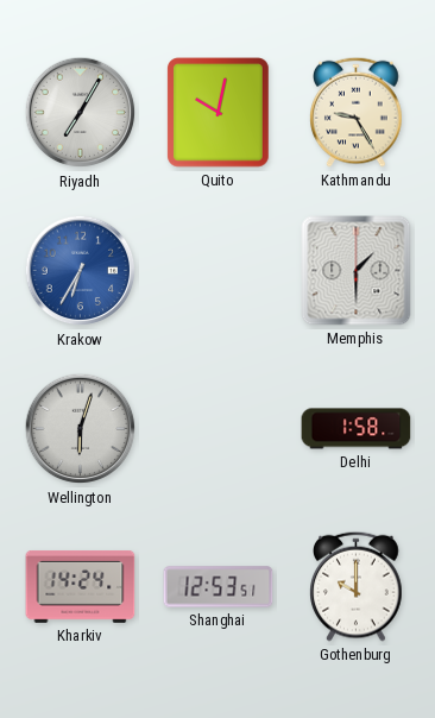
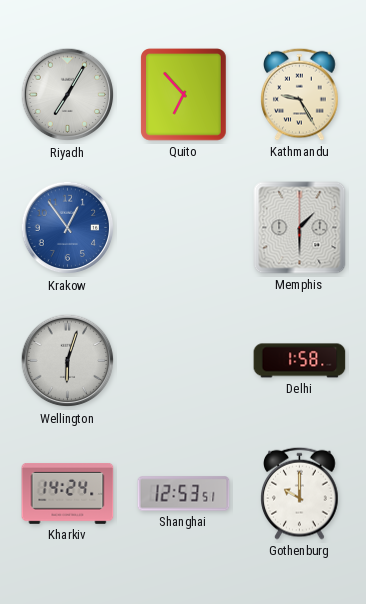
Quito: 10:02 -> 6:53 (184, 95)
Krakow: 6:35 -> 12:54 (68, 228)
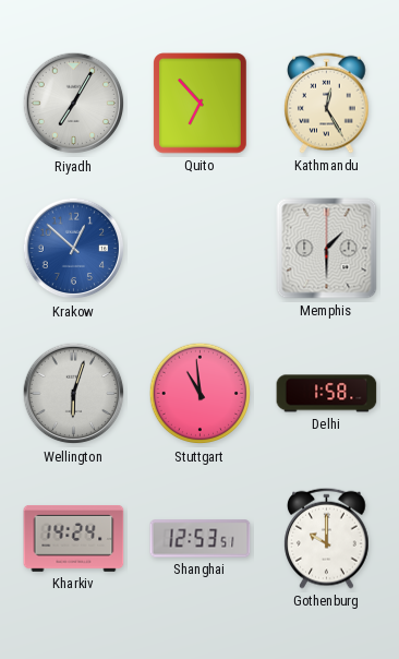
Kathmandu: 9:25 -> 12:25 (327, 103)
Krakow: 12:54 -> 12:52 (74, 249)
Stuttgart: none -> 10:59 (201, 394)
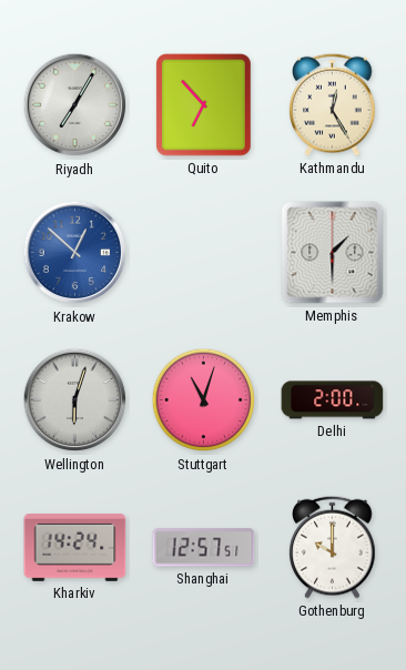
Stuttgart: 10:59 -> 11:03 (204, 400)
Delhi: 1:58 -> 2:00 (333, 400)
Shanghai: 12:53 -> 12:57 (204, 548)
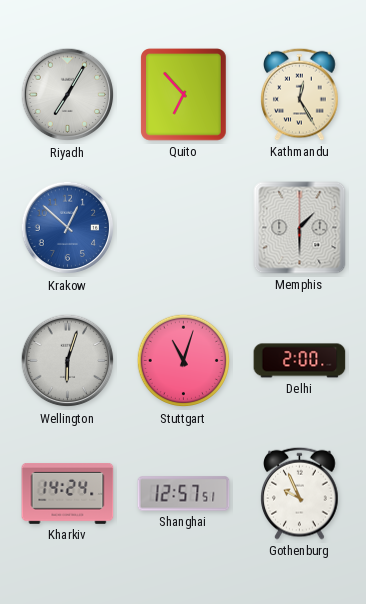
Gothenburg: 10:00 -> 9:56 (300, 493)
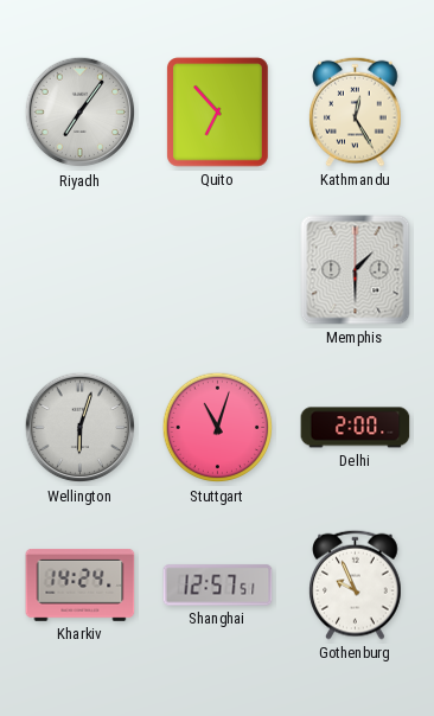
Riyadh: 7:05 -> 7:06 (81, 113)
Krakow: 12:52 -> none (68, 228)
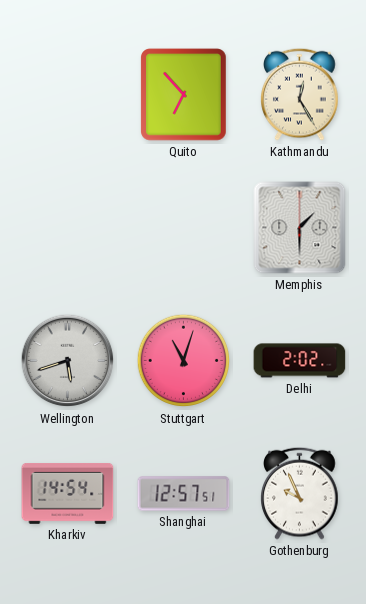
Riyadh: 7:06 -> none (81, 113)
Wellington: 6:03 -> 5:42 (68, 361)
Delhi: 2:00 -> 2:02 (300, 361)
Kharkiv: 14:24 -> 14:54 (68, 494)
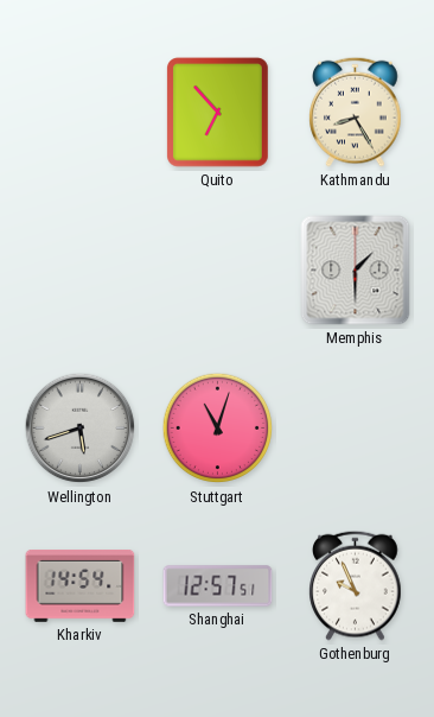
Kathmandu: 12:25 -> 8:25 (356, 112)
Delhi: 2:02 -> none (300, 361)
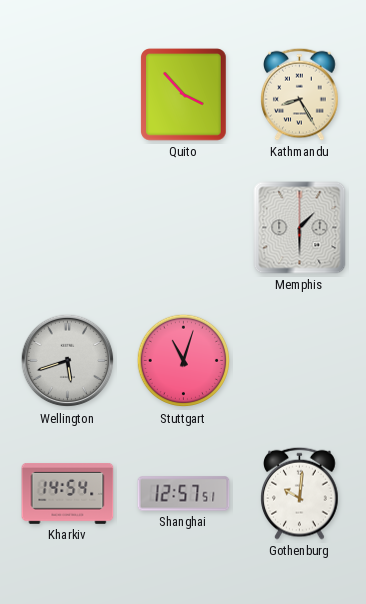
Quito: 6:53 -> 3:53 (184, 95)
Gothenburg: 9:56 -> 10:01 (300, 493)
